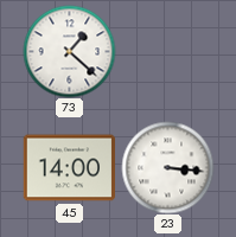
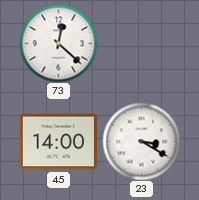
73: 1:22 -> 12:22 (58, 43)
23: 3:16 -> 3:20 (141, 141)
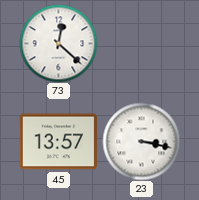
45: 14:00 -> 13:57 (58, 142)
23: 3:20 -> 3:17 (141, 141)
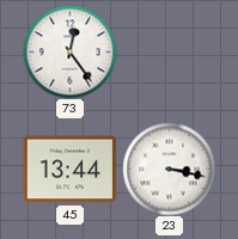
73: 12:22 -> 12:24 (69, 51)
45: 13:57 -> 13:44 (69, 170)
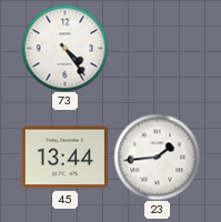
73: 12:24 -> 4:24 (64, 48)
23: 3:17 -> 1:44 (157, 157)
